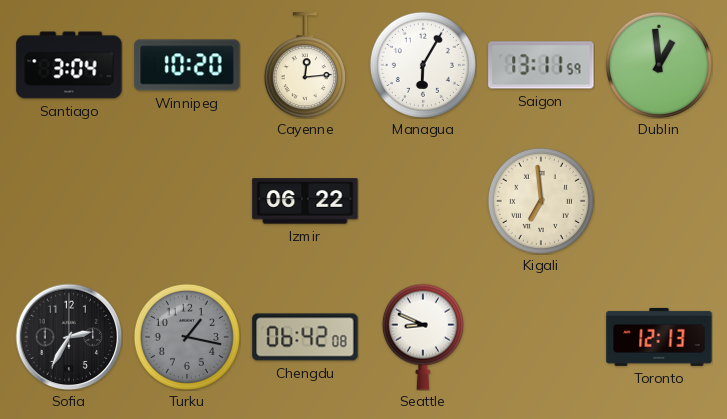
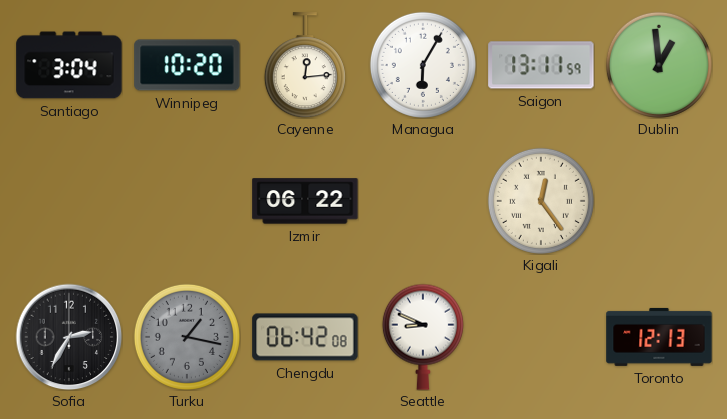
Kigali: 6:59 -> 12:24 (541, 201)
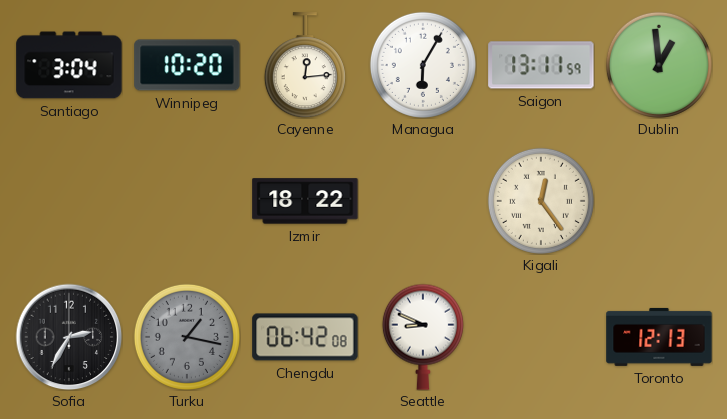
Izmir: 06:22 -> 18:22 (305, 201)
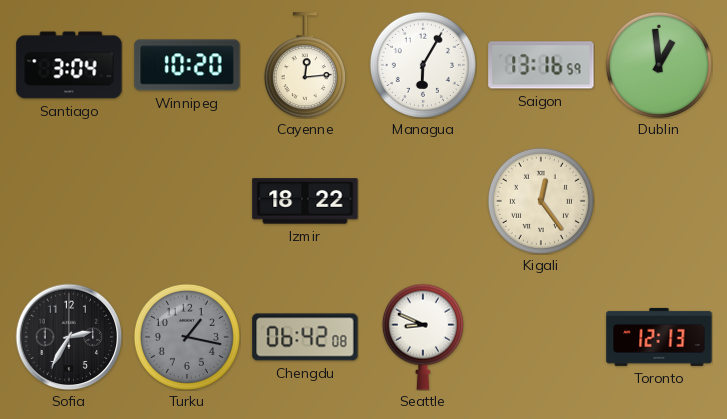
Saigon: 13:11 -> 13:16 (541, 65)
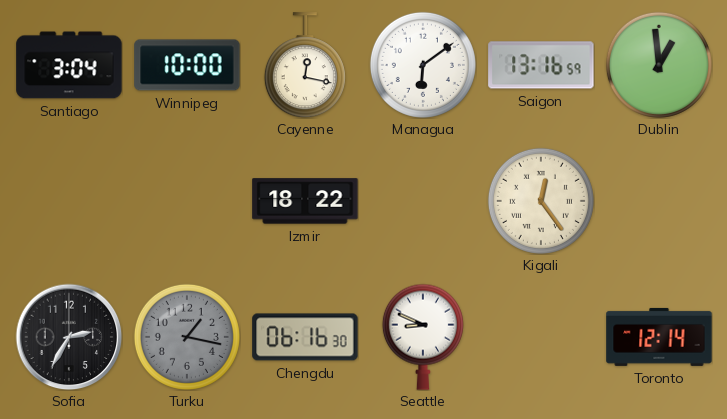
Winnipeg: 10:20 -> 10:00 (187, 65)
Cayenne: 12:14 -> 12:17 (305, 65)
Managua: 6:05 -> 6:09 (423, 65)
Chengdu: 06:42 -> 06:16 (305, 337)
Toronto: 12:13 -> 12:14 (659, 337)
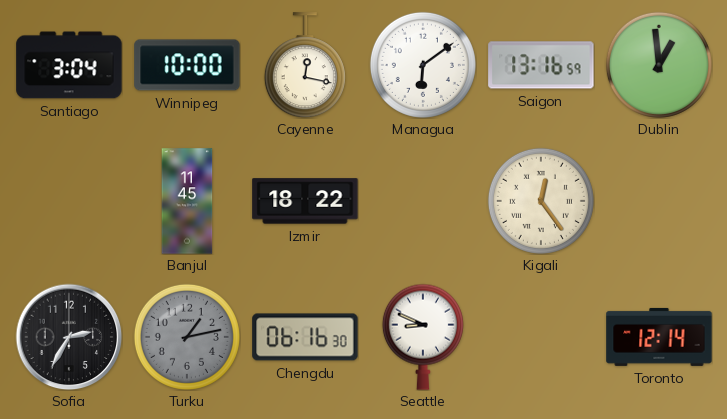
Banjul: none -> 11:45 (187, 201)
Turku: 1:17 -> 1:13 (187, 337)
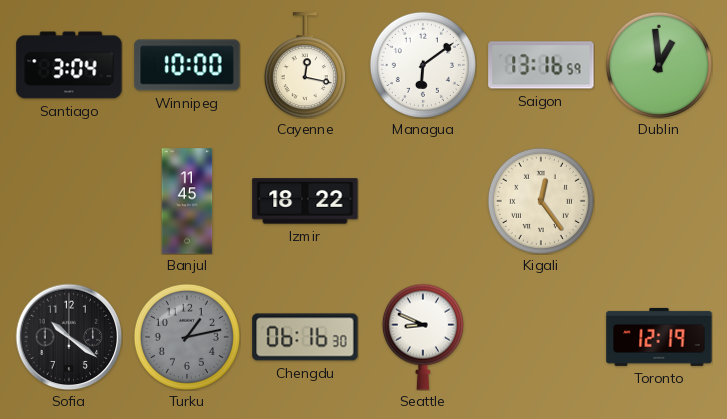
Sofia: 2:35 -> 10:21 (69, 337)
Toronto: 12:14 -> 12:19 (659, 337)
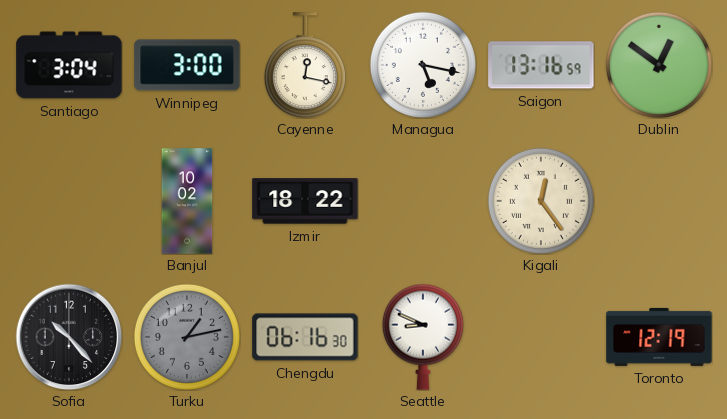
Winnipeg: 10:00 -> 3:00 (187, 65)
Managua: 6:09 -> 5:17 (423, 65)
Dublin: 12:59 -> 12:51 (659, 65)
Banjul: 11:45 -> 10:02 (187, 201)
Sofia: 10:21 -> 10:23 (69, 337)
